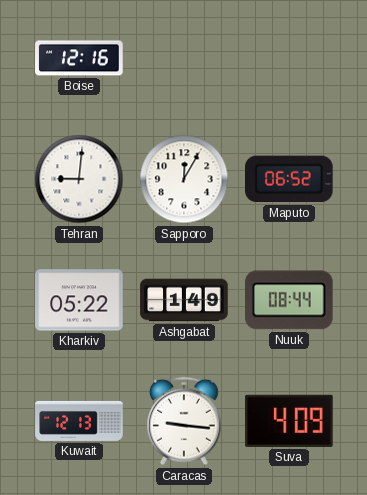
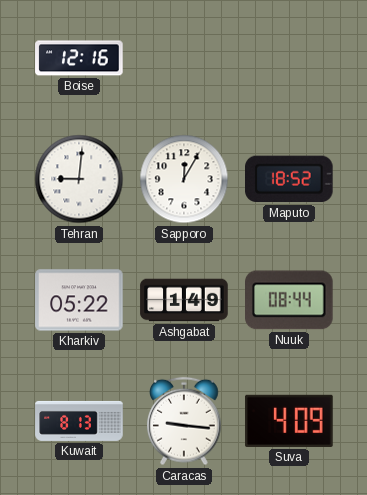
Maputo: 06:52 -> 18:52 (290, 179)
Kuwait: 12:13 -> 8:13 (79, 421)
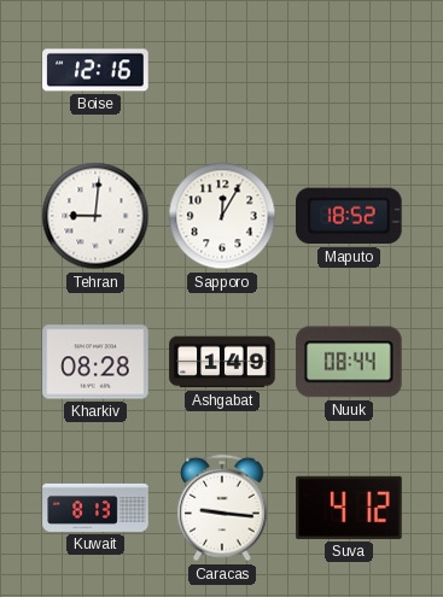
Kharkiv: 05:22 -> 08:28 (95, 362)
Suva: 4:09 -> 4:12 (349, 508)
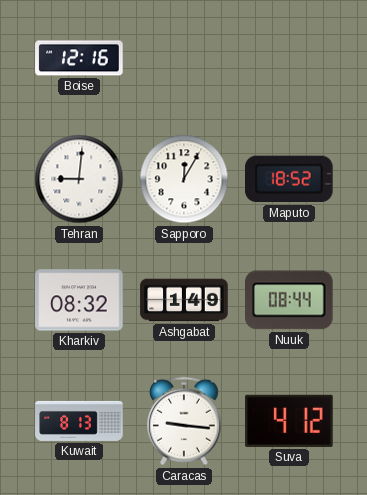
Kharkiv: 08:28 -> 08:32 (79, 300)
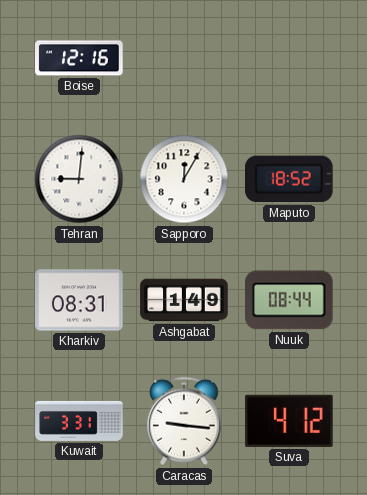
Kharkiv: 08:32 -> 08:31 (79, 300)
Kuwait: 8:13 -> 3:31 (79, 421)
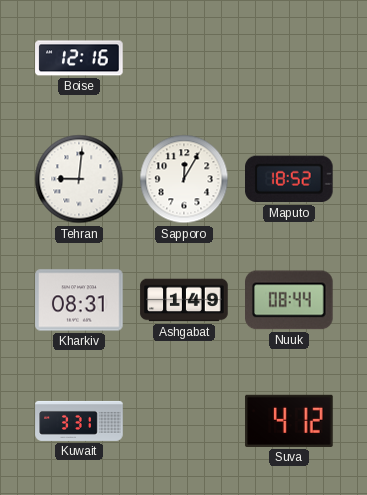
Caracas: 9:16 -> none (185, 421)
